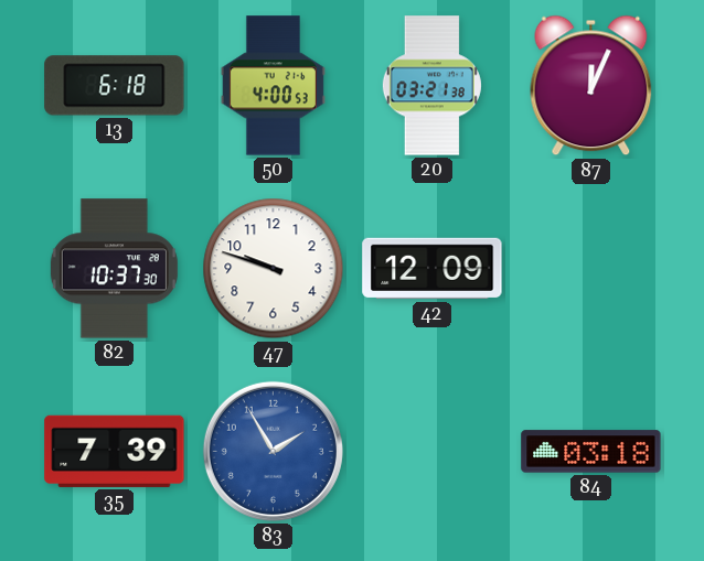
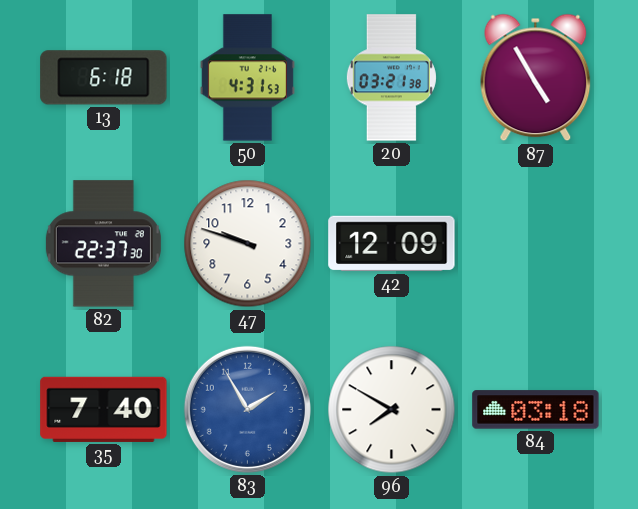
50: 4:00 -> 4:31 (247, 78)
87: 12:04 -> 4:55 (536, 78)
82: 10:37 -> 22:37 (103, 244)
35: 7:39 -> 7:40 (104, 409)
96: none -> 7:50 (392, 410)
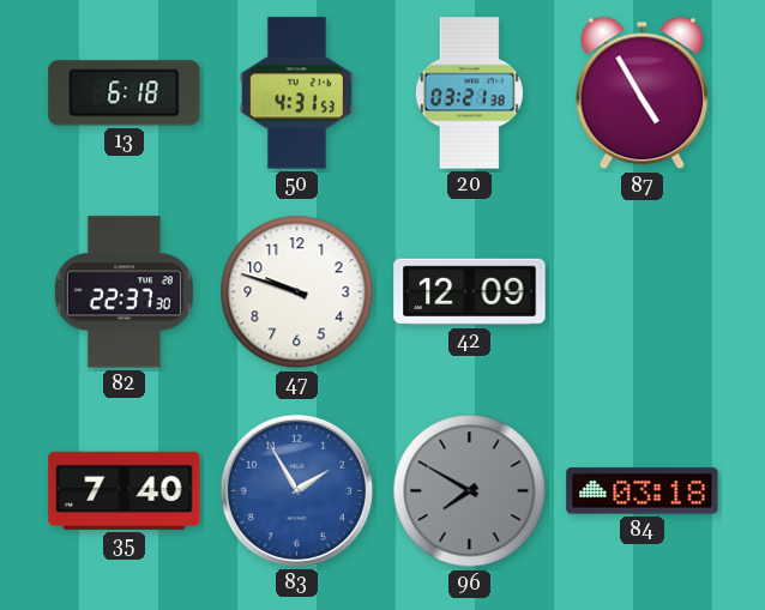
96 dial: white -> grey (470, 491)
